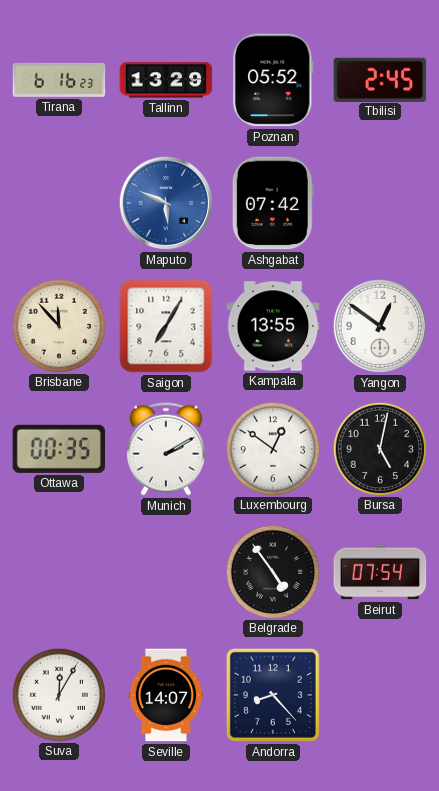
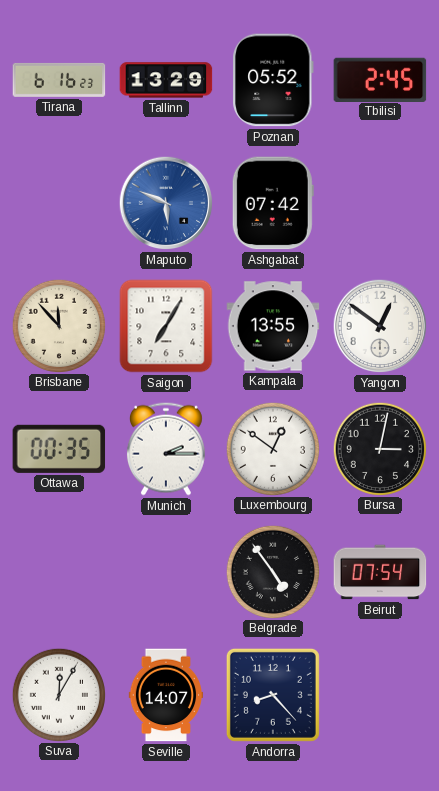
Munich: 2:10 -> 2:15 (166, 449)
Bursa: 5:02 -> 3:02 (379, 448)
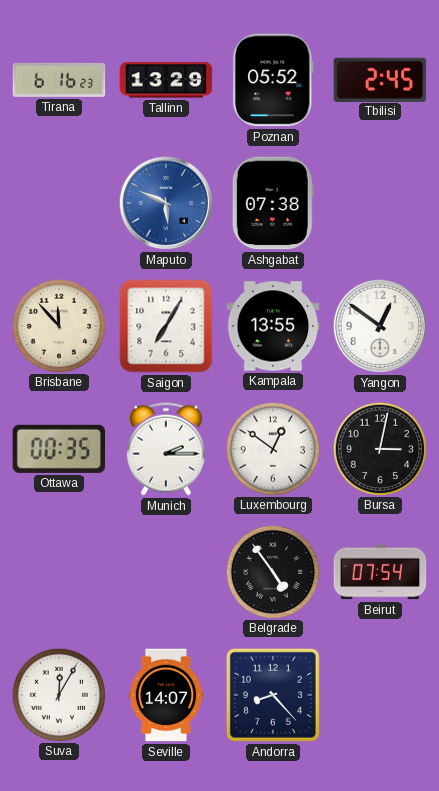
Ashgabat: 07:42 -> 07:38 (273, 203)
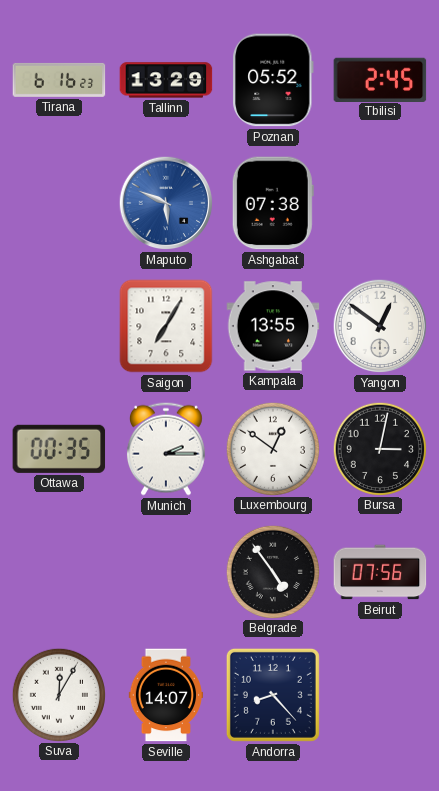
Brisbane: 11:53 -> none (58, 325)
Beirut: 07:54 -> 07:56 (380, 572)
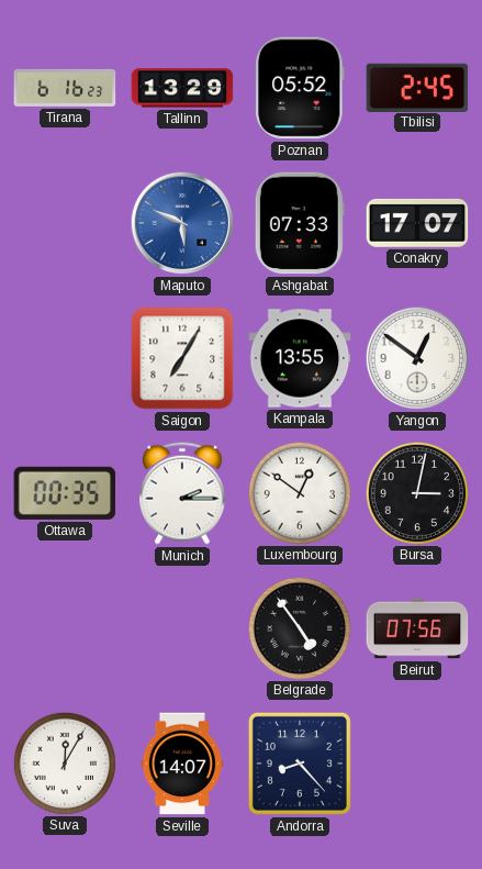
Ashgabat: 07:38 -> 07:33 (300, 223)
Conakry: none -> 17:07 (417, 223)
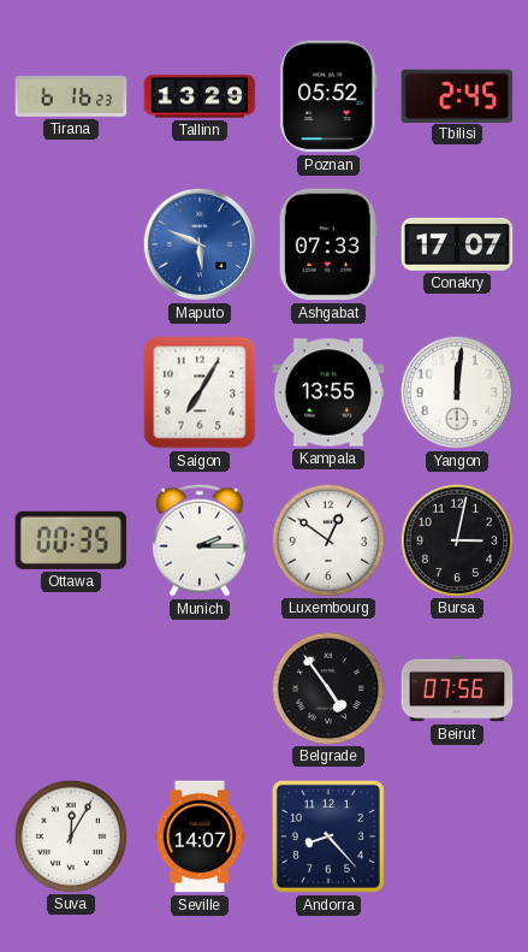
Yangon: 12:51 -> 12:01 (457, 392)
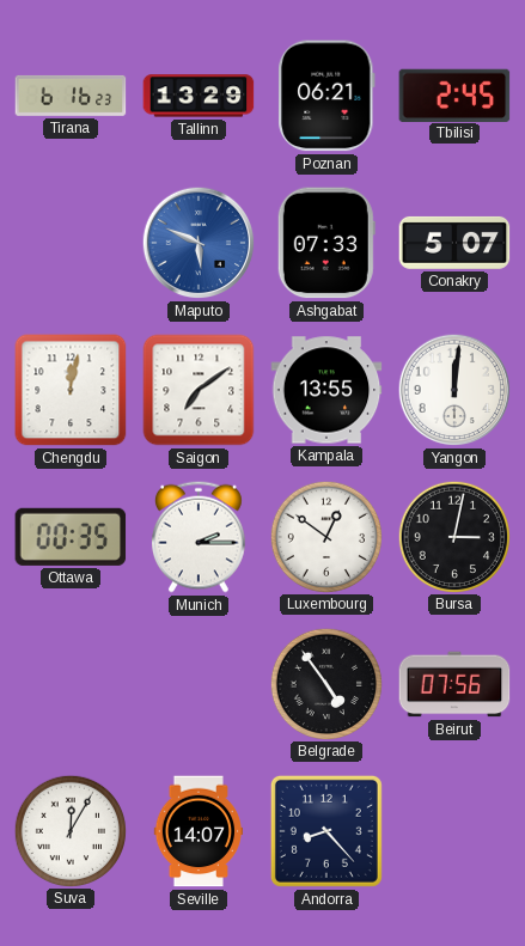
Poznan: 05:52 -> 06:21 (328, 96)
Conakry: 17:07 -> 5:07 (454, 243)
Chengdu: none -> 12:02 (71, 390)
Saigon: 7:05 -> 7:09 (199, 390)
